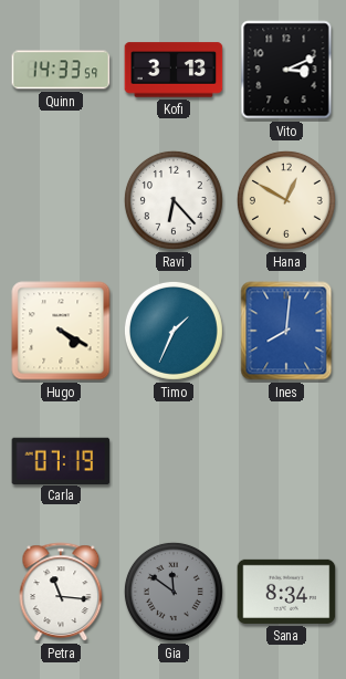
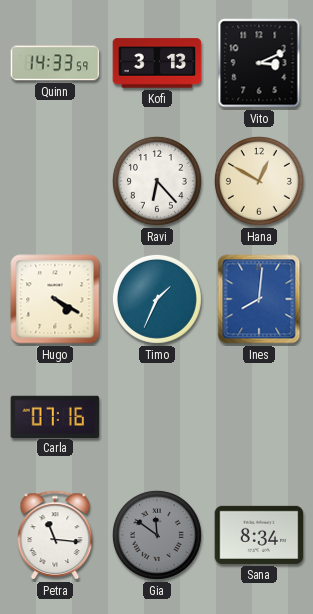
Carla: 07:19 -> 07:16 (55, 416)
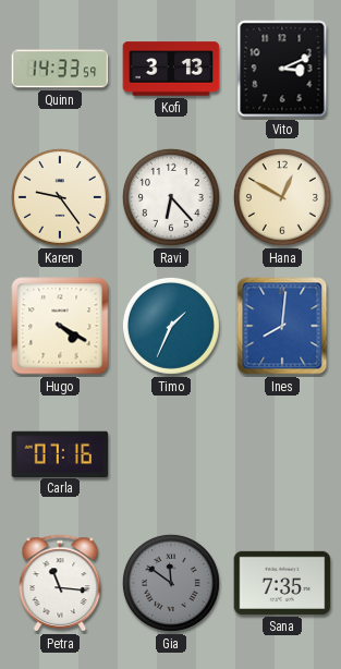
Karen: none -> 9:24 (60, 197)
Sana: 8:34 -> 7:35 (282, 583)
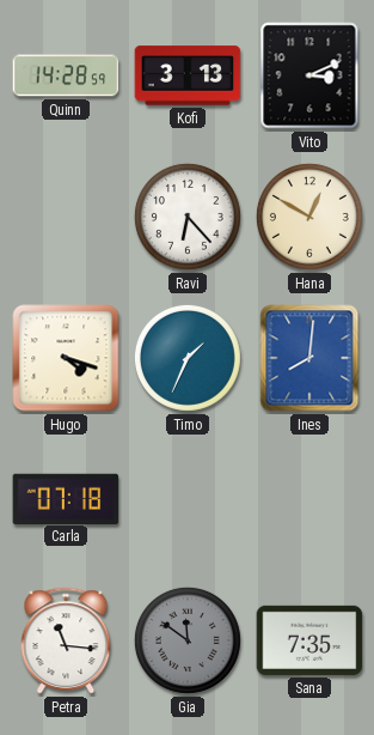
Quinn: 14:33 -> 14:28 (66, 75)
Karen: 9:24 -> none (60, 197)
Hugo: 4:20 -> 4:18 (66, 358)
Carla: 07:16 -> 07:18 (66, 498)
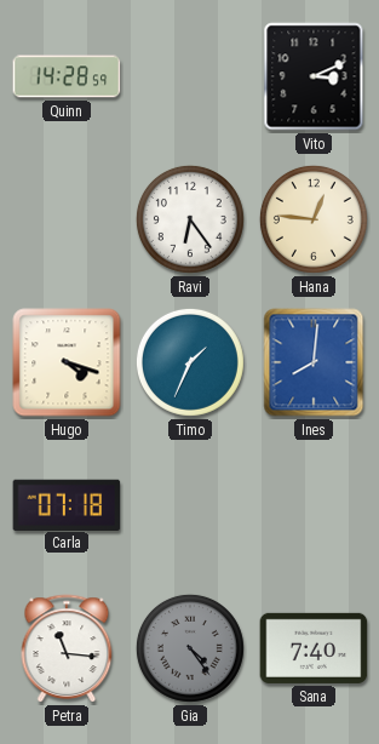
Kofi: 3:13 -> none (188, 75)
Ravi: 6:23 -> 6:24 (190, 219)
Hana: 12:50 -> 12:46 (314, 219)
Gia: 11:51 -> 4:24 (190, 648)
Sana: 7:35 -> 7:40 (314, 648)
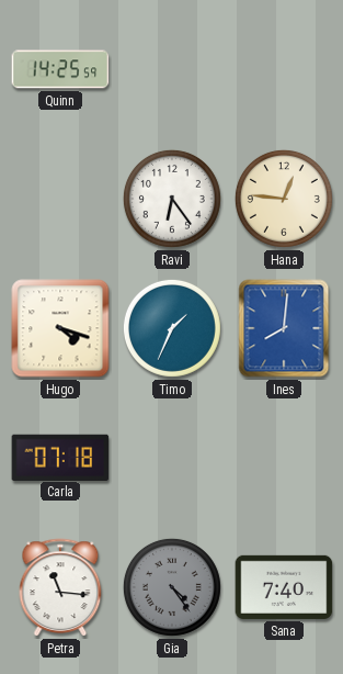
Quinn: 14:28 -> 14:25 (60, 69)
Vito: 3:11 -> none (314, 76)
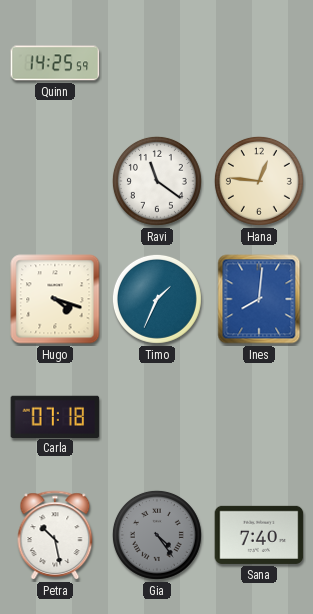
Ravi: 6:24 -> 11:21 (157, 181)
Petra: 11:16 -> 10:28 (55, 536)
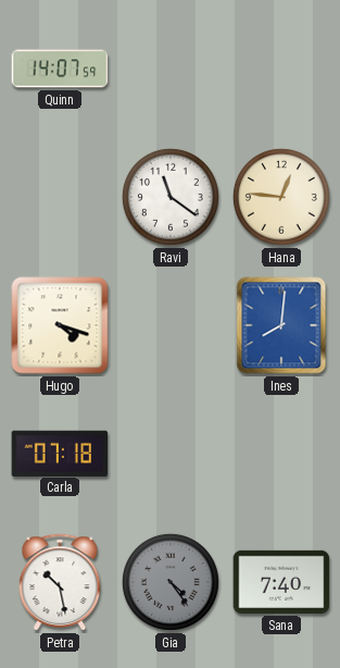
Quinn: 14:25 -> 14:07 (60, 69)
Timo: 1:34 -> none (157, 299)
